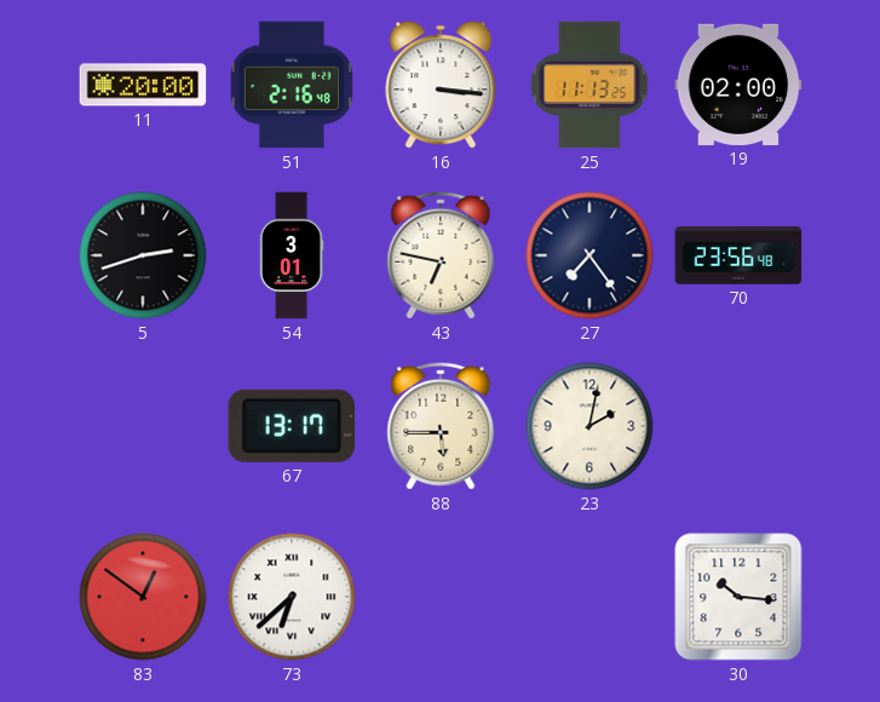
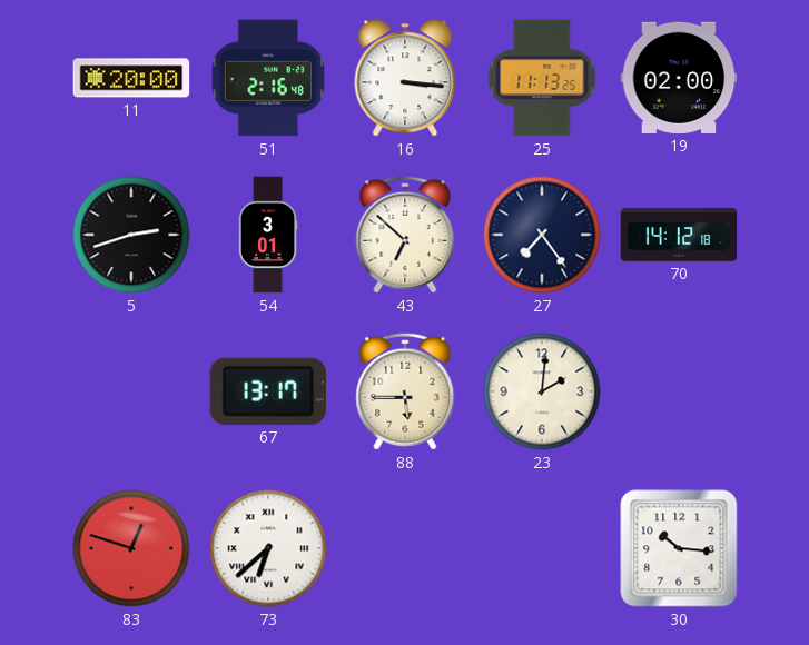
43: 6:47 -> 6:52 (405, 235)
70: 23:56 -> 14:12 (679, 235)
23: 2:02 -> 2:01 (542, 391)
83: 12:51 -> 12:48 (131, 548)
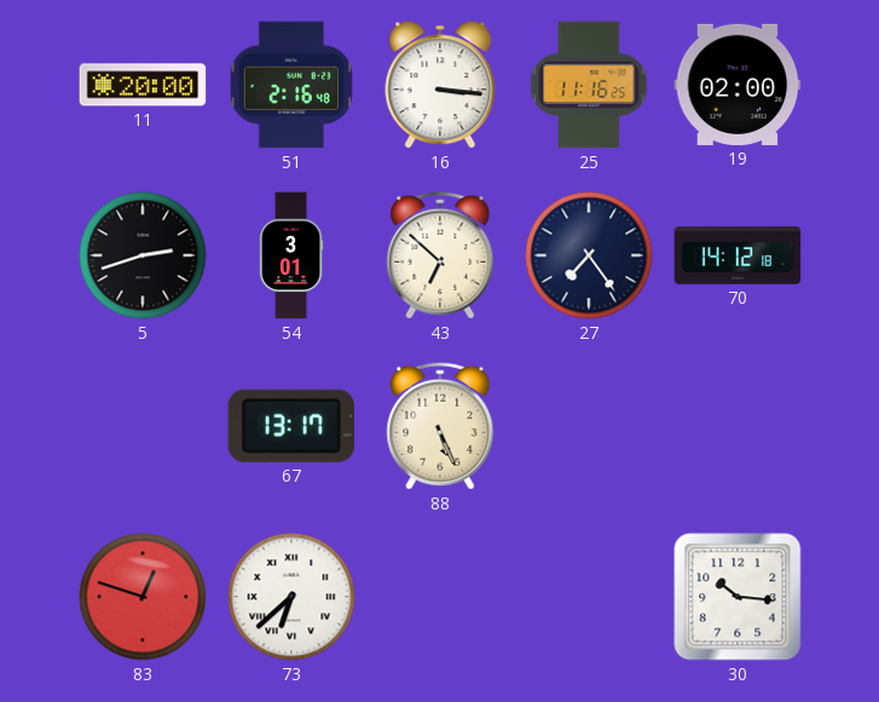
25: 11:13 -> 11:16 (589, 85)
88: 5:45 -> 5:26 (440, 426)
23: 2:01 -> none (542, 391)
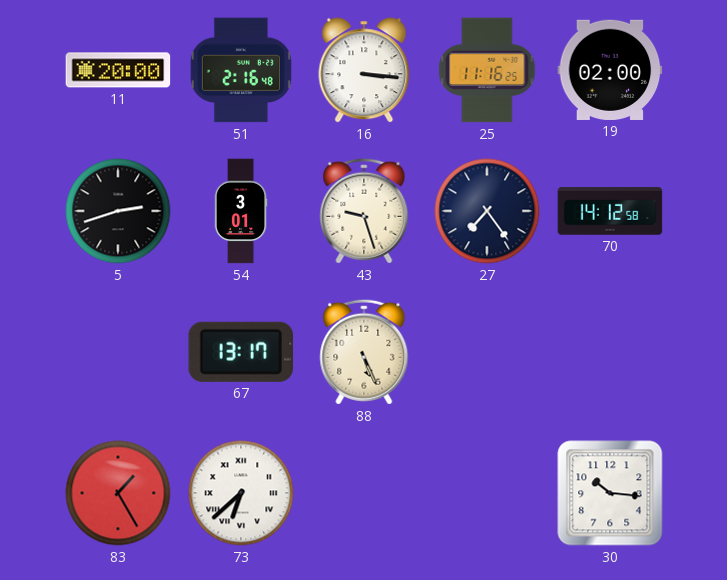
43: 6:52 -> 9:27 (364, 211)
70: 14:12:18 -> 14:12:58 (610, 211)
83: 12:48 -> 1:25 (118, 493)
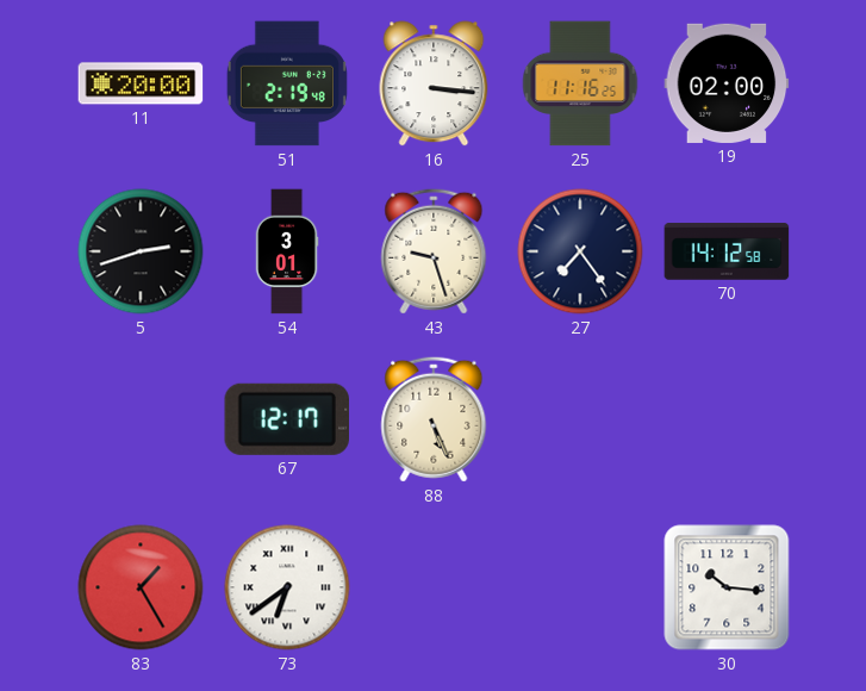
51: 2:16 -> 2:19 (287, 83)
67: 13:17 -> 12:17 (286, 419)
73: 6:38 -> 6:39 (287, 587)
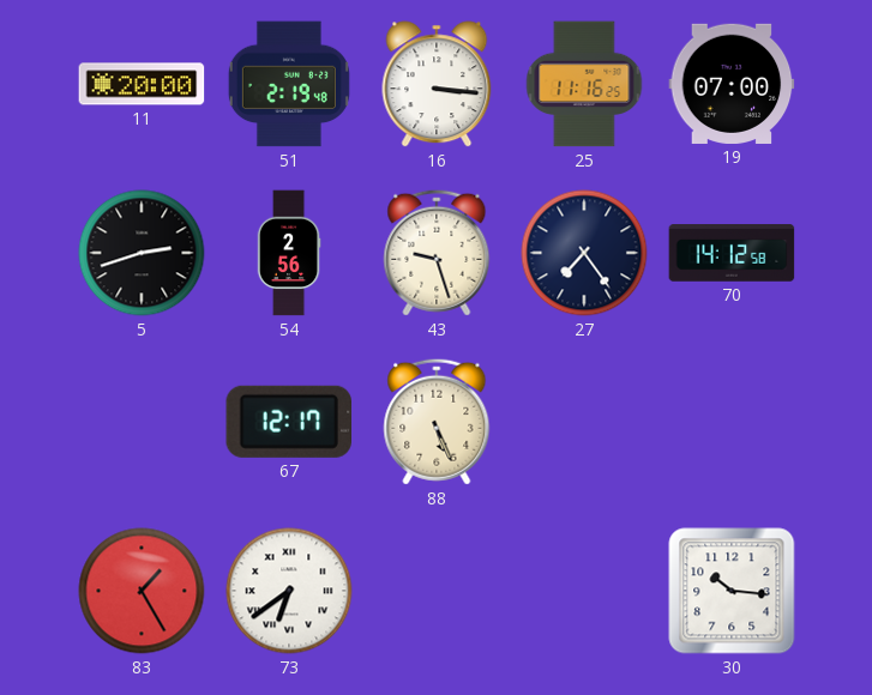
19: 02:00 -> 07:00 (732, 84)
54: 3:01 -> 2:56 (289, 253)
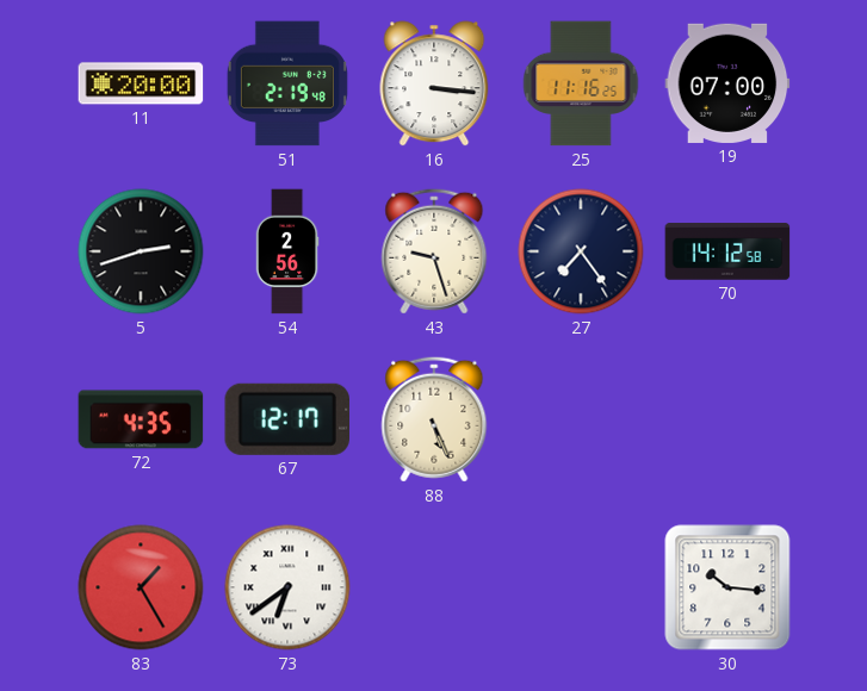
72: none -> 4:35 (141, 419)
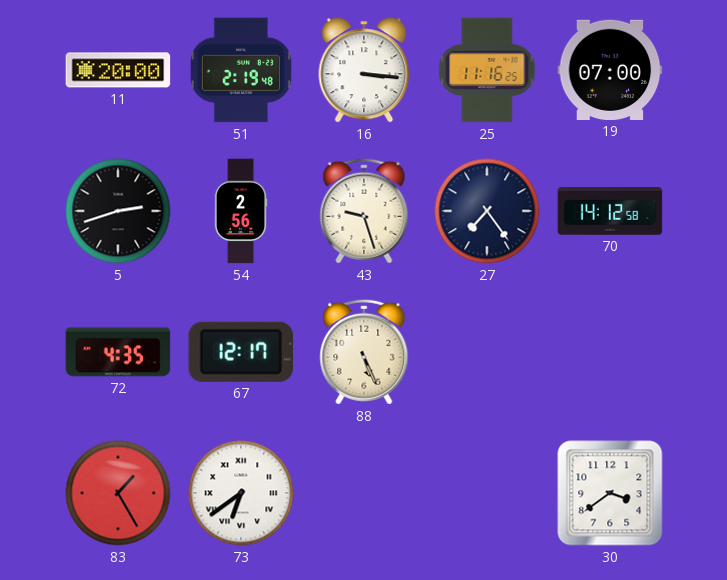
30: 10:16 -> 3:39 (610, 493)
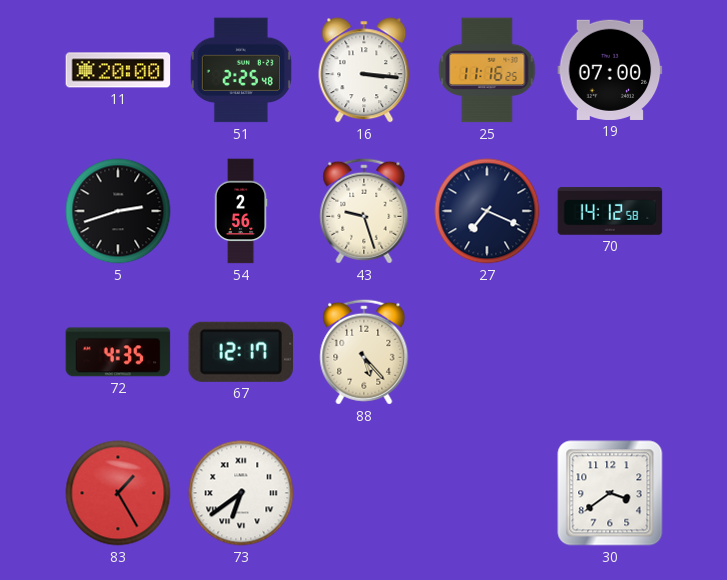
51: 2:19 -> 2:25 (241, 70)
27: 7:24 -> 7:19 (487, 211)
88: 5:26 -> 5:23 (364, 352)
